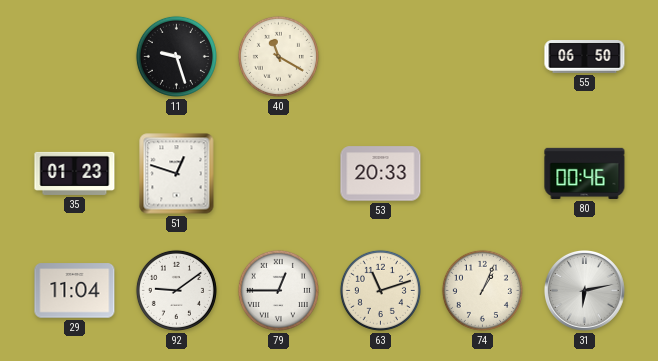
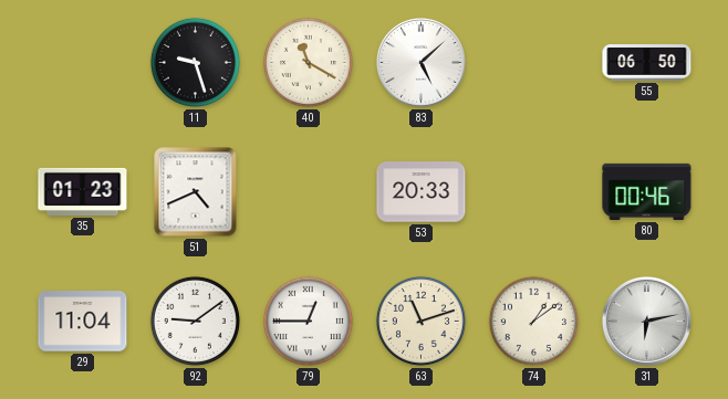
83: none -> 5:08 (422, 63)
51: 12:48 -> 4:41 (196, 192)
74: 1:04 -> 1:09 (533, 321)
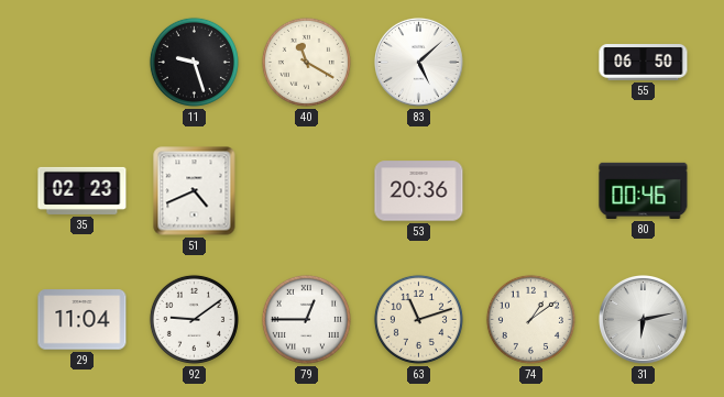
35: 01:23 -> 02:23 (83, 190)
53: 20:33 -> 20:36 (419, 191)
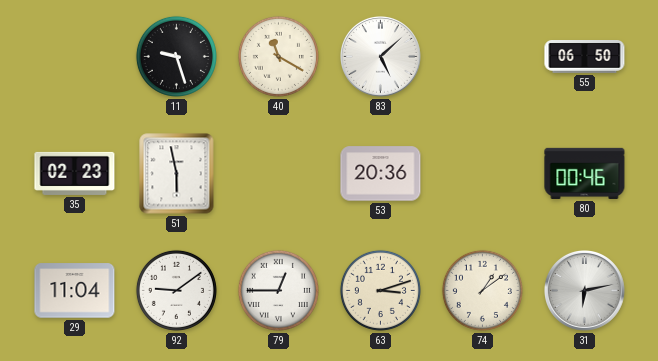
51: 4:41 -> 5:58 (177, 174)
63: 11:12 -> 3:12 (380, 290)
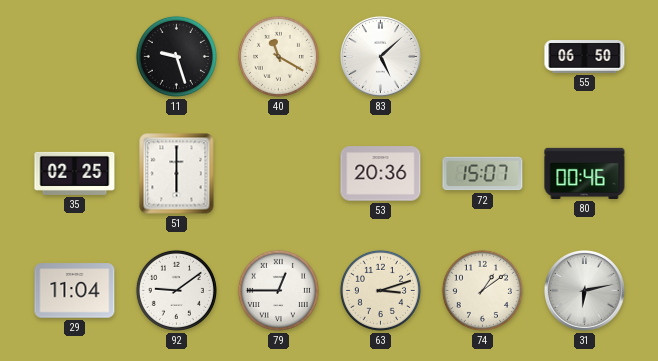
35: 02:23 -> 02:25 (75, 173)
51: 5:58 -> 6:00 (177, 174)
72: none -> 15:07 (483, 174)
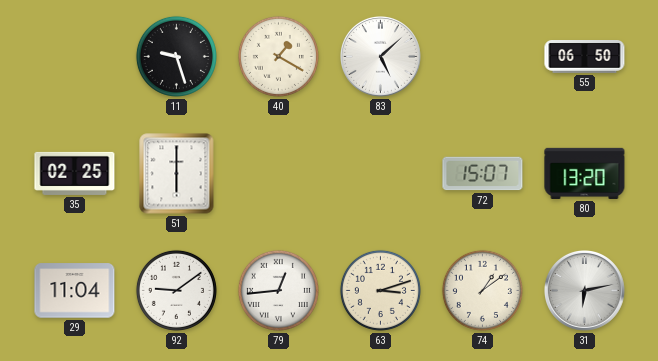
40: 11:20 -> 1:20 (278, 56)
53: 20:36 -> none (381, 174)
80: 00:46 -> 13:20 (585, 173)
79: 12:45 -> 12:44 (278, 290)
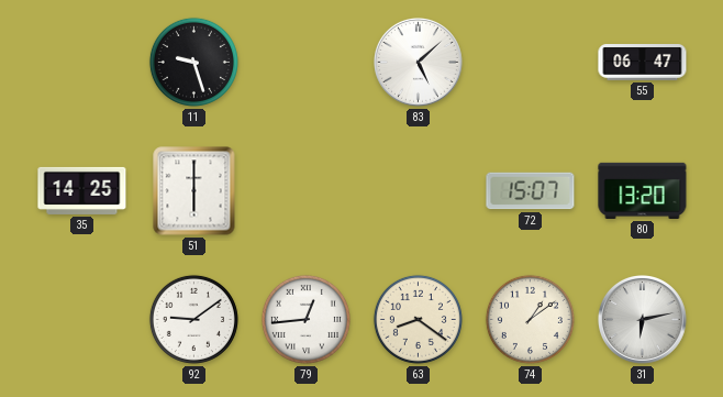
40: 1:20 -> none (278, 56)
55: 06:50 -> 06:47 (643, 63)
35: 02:25 -> 14:25 (82, 190)
29: 11:04 -> none (75, 291)
63: 3:12 -> 8:21 (418, 319)
